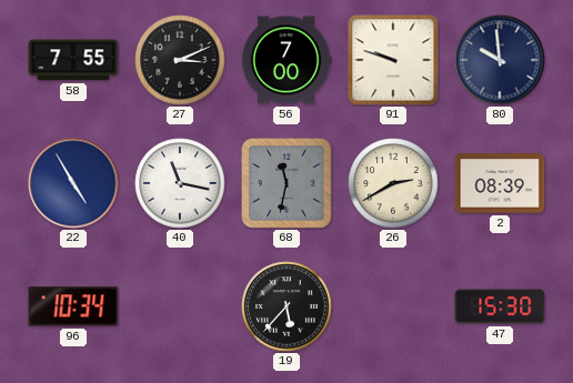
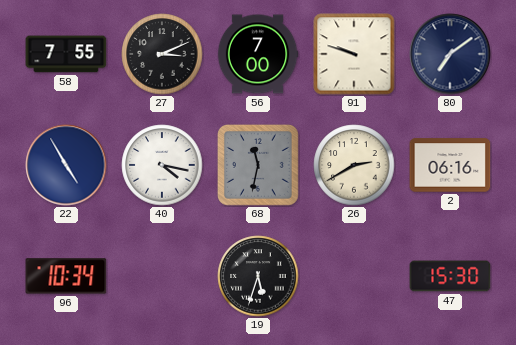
80: 9:59 -> 7:09 (450, 54)
40: 11:17 -> 4:17 (162, 165)
2: 08:39 -> 06:16 (450, 165)
19: 5:37 -> 5:33 (258, 276)
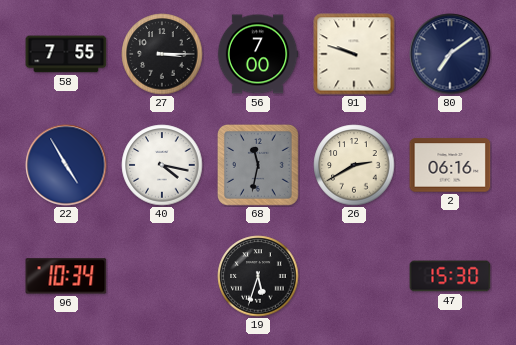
27: 3:11 -> 3:15 (162, 54)
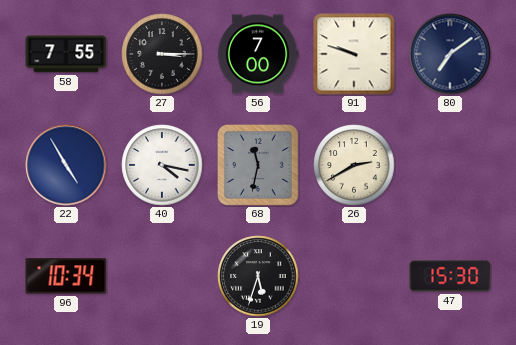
2: 06:16 -> none (450, 165)
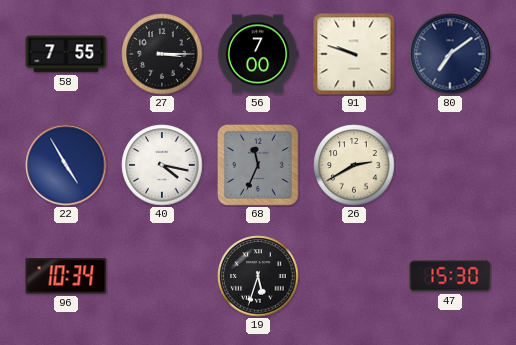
68: 11:32 -> 11:34 (258, 165)
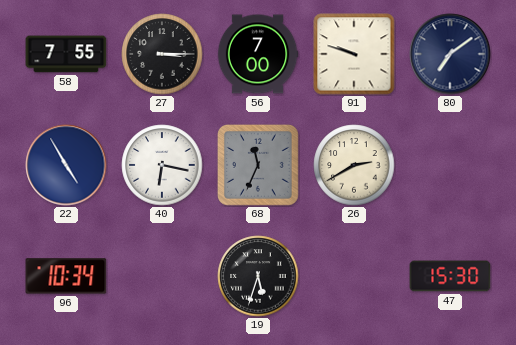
40: 4:17 -> 6:17 (162, 165)
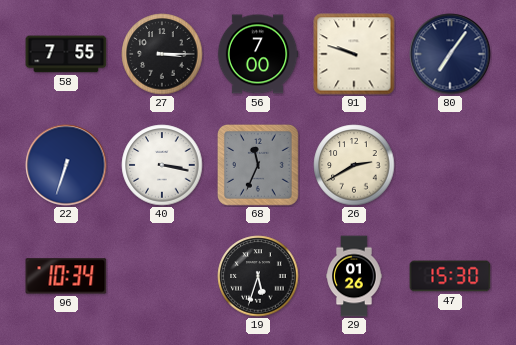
80: 7:09 -> 7:06 (450, 54)
22: 4:55 -> 6:33 (66, 165)
40: 6:17 -> 3:17 (162, 165)
29: none -> 01:26 (354, 276)
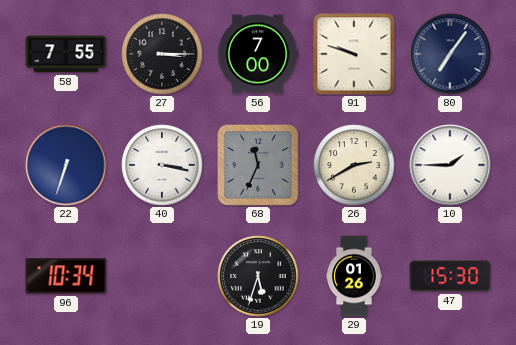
10: none -> 1:45 (450, 165)
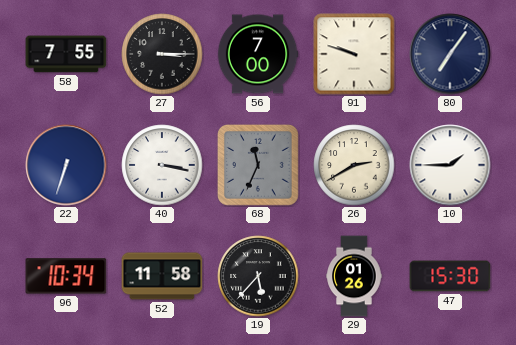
52: none -> 11:58 (162, 276)
19: 5:33 -> 5:37 (258, 276)
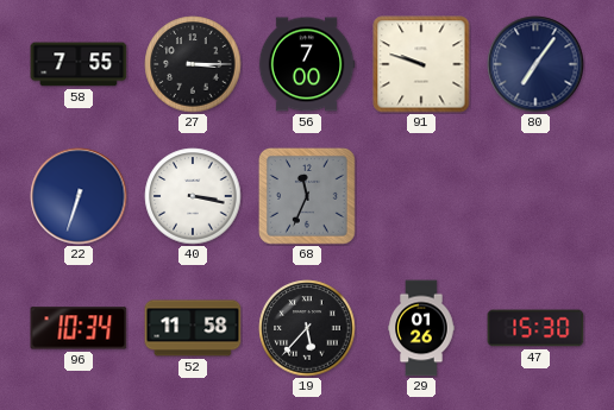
26: 2:40 -> none (354, 165)
10: 1:45 -> none (450, 165)
